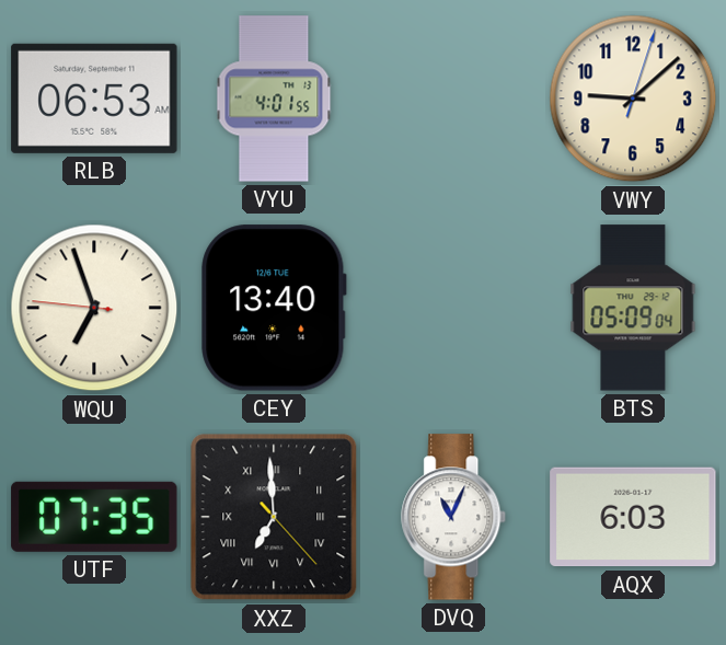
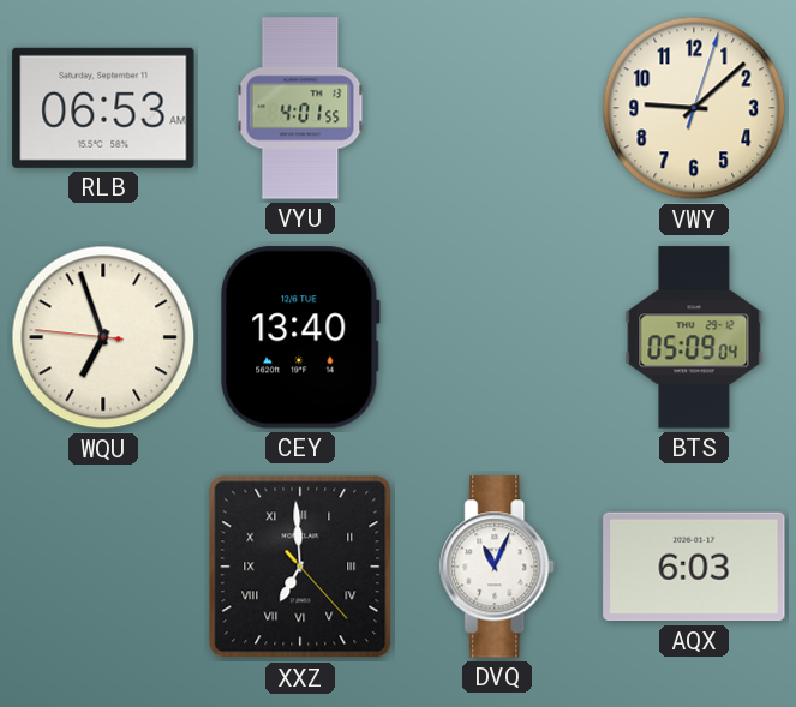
UTF: 07:35 -> none (94, 517)
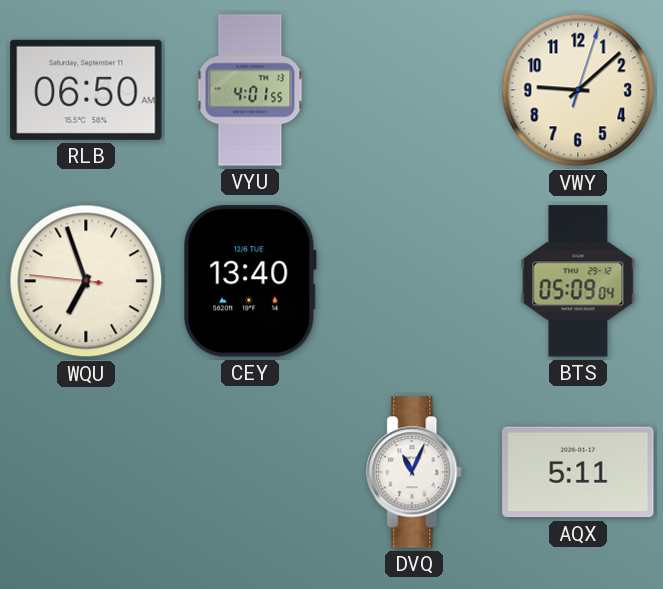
RLB: 06:53 -> 06:50 (86, 90)
XXZ: 6:59 -> none (300, 567)
AQX: 6:03 -> 5:11 (578, 472)
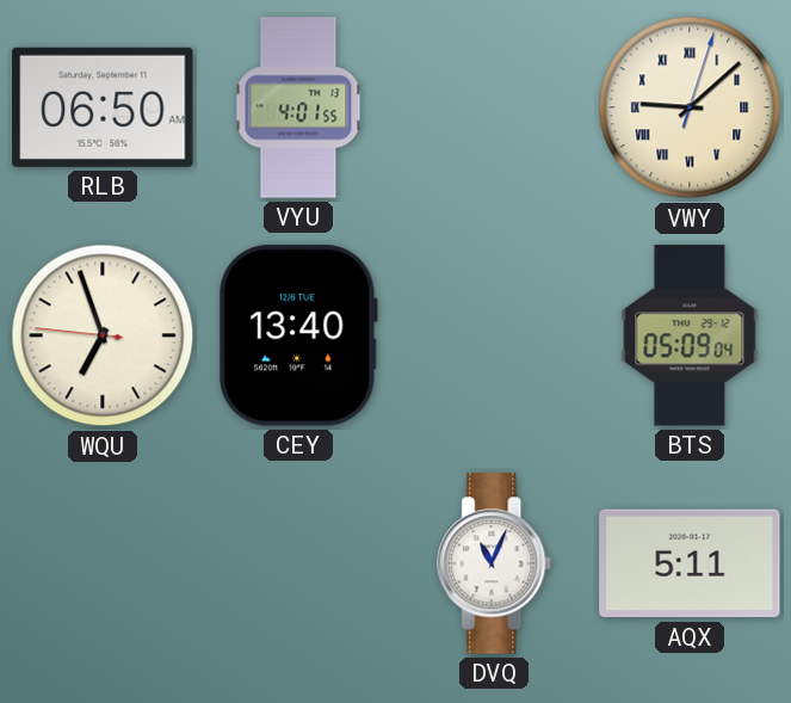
VWY numerals: Arabic -> Roman (690, 107)
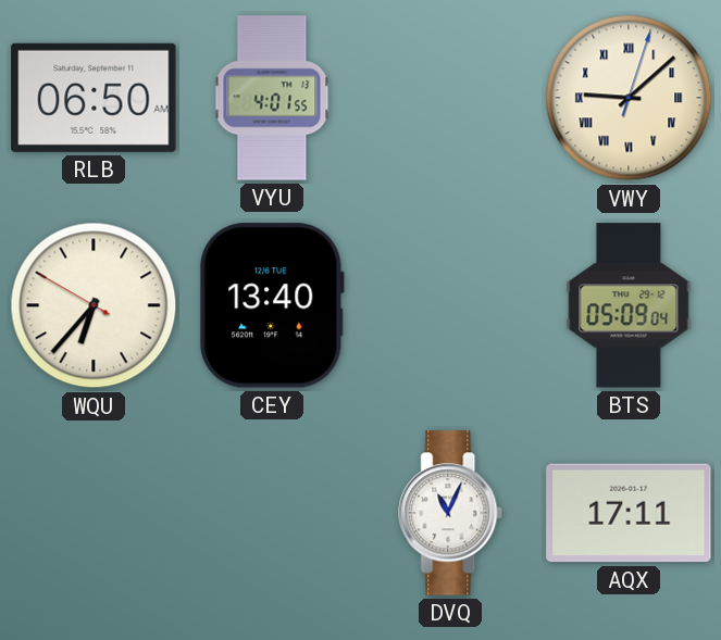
WQU: 6:56 -> 6:36 (94, 305)
AQX: 5:11 -> 17:11 (629, 513)
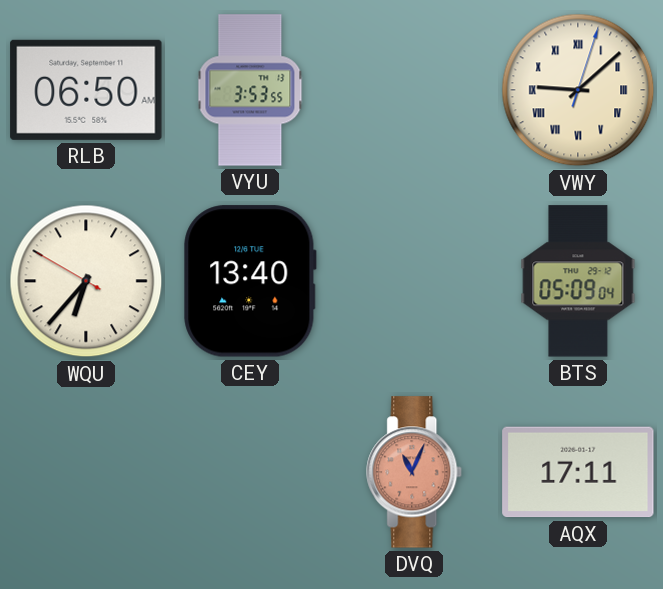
VYU: 4:01 -> 3:53 (250, 90)
DVQ dial: white -> salmon (415, 472)
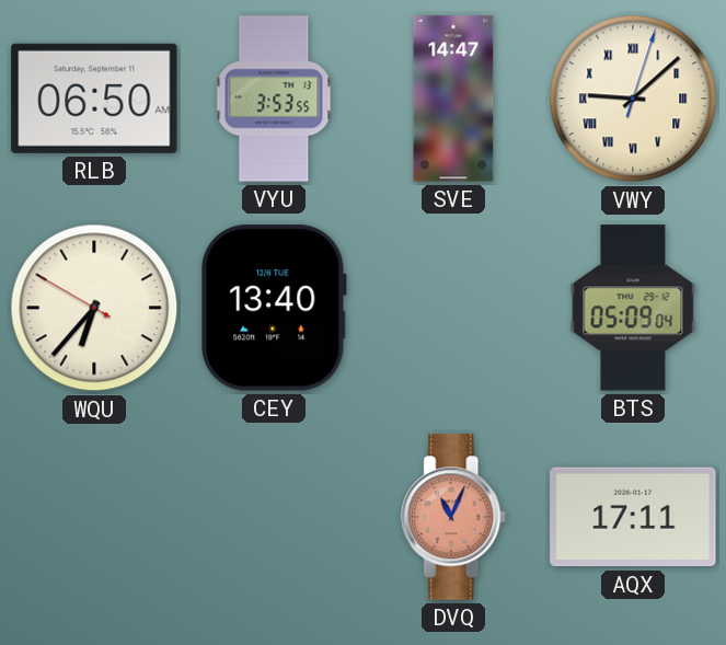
SVE: none -> 14:47 (453, 99)
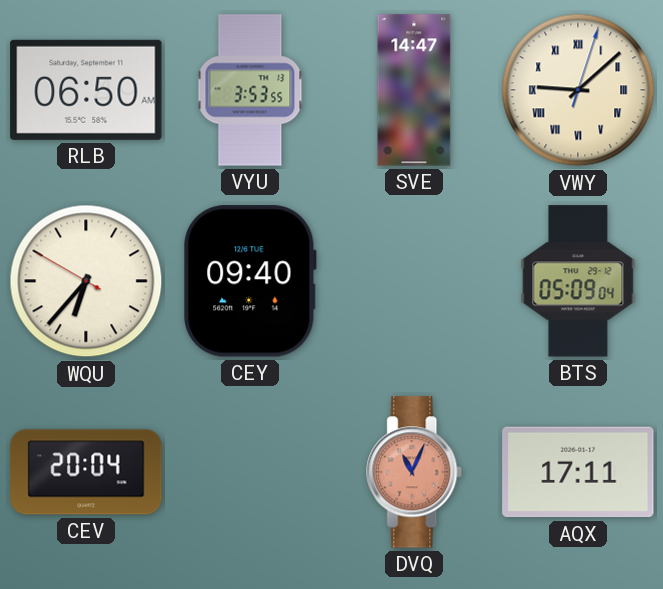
CEY: 13:40 -> 09:40 (250, 281)
CEV: none -> 20:04 (86, 472)
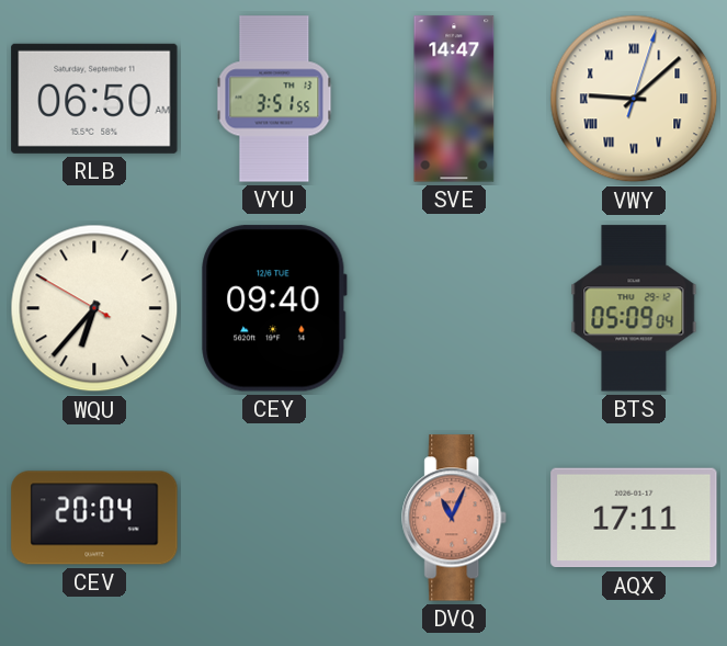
VYU: 3:53 -> 3:51 (274, 99)
